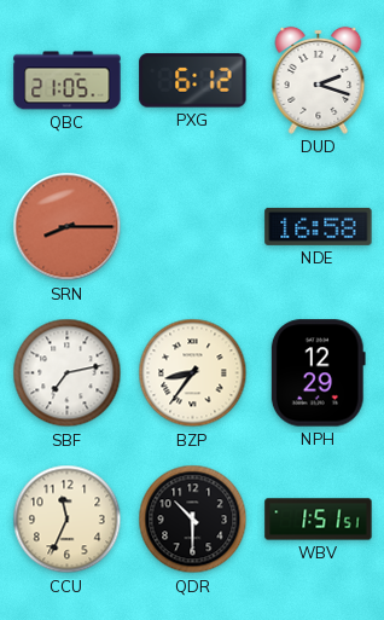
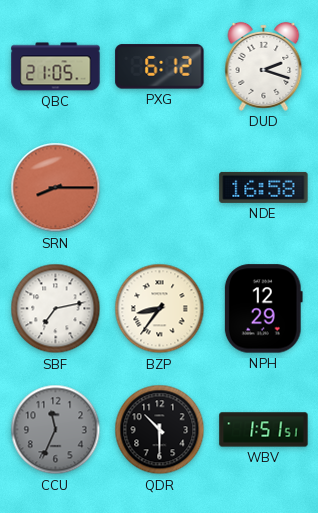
CCU dial: cream -> grey (56, 430)
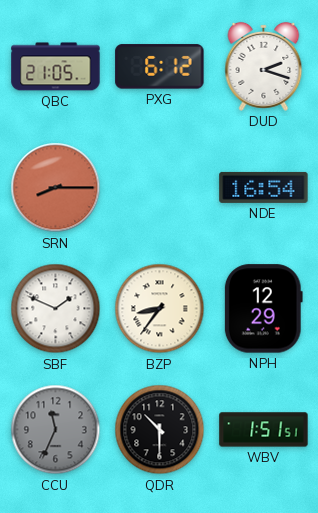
NDE: 16:58 -> 16:54 (264, 187)
SBF: 7:13 -> 1:49 (56, 309)
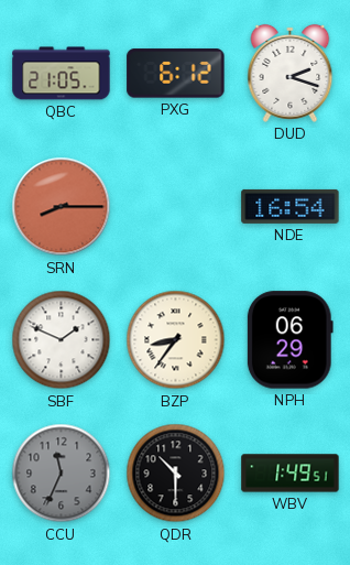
NPH: 12:29 -> 06:29 (289, 340)
WBV: 1:51 -> 1:49 (291, 474)
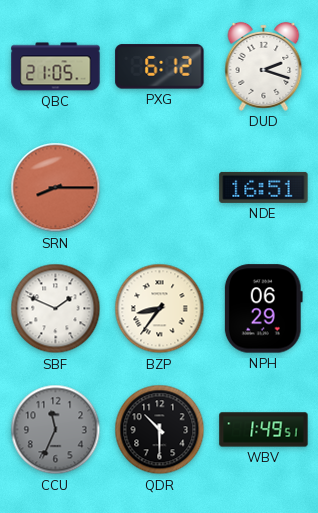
NDE: 16:54 -> 16:51 (264, 187)
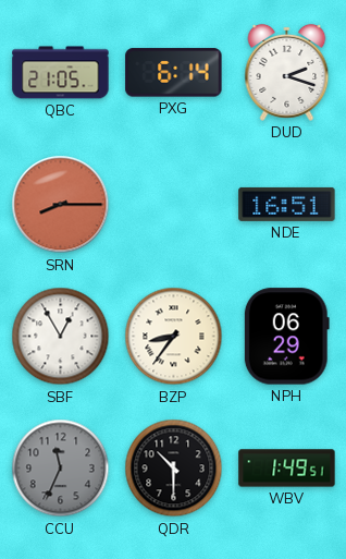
PXG: 6:12 -> 6:14 (174, 73)
SBF: 1:49 -> 12:55 (61, 337)
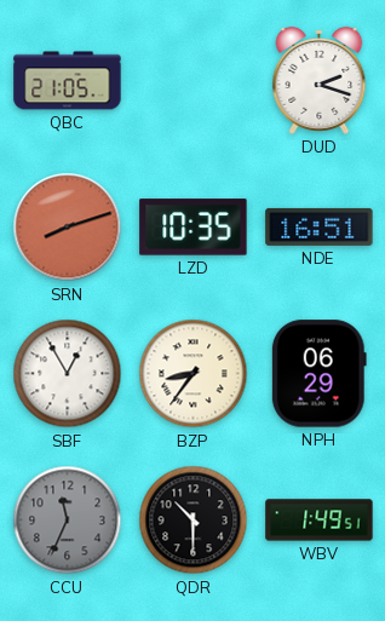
PXG: 6:14 -> none (174, 73)
SRN: 8:15 -> 8:12 (68, 228)
LZD: none -> 10:35 (194, 228)
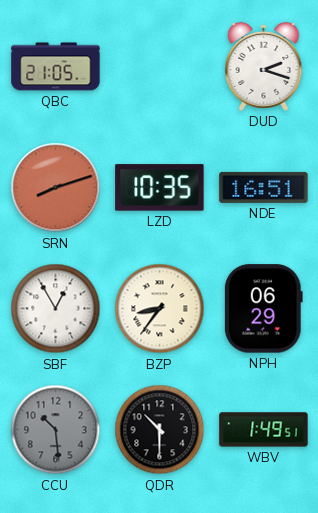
CCU: 11:34 -> 10:29 (56, 430)
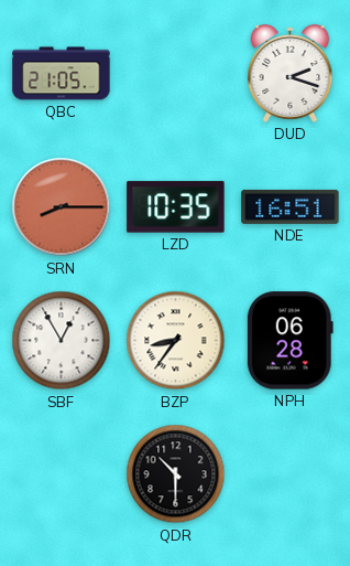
SRN: 8:12 -> 8:15 (62, 207)
NPH: 06:29 -> 06:28 (289, 341)
CCU: 10:29 -> none (56, 430)
WBV: 1:49 -> none (264, 430)
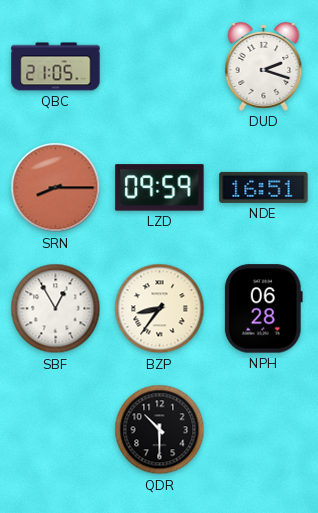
LZD: 10:35 -> 09:59 (160, 188)
